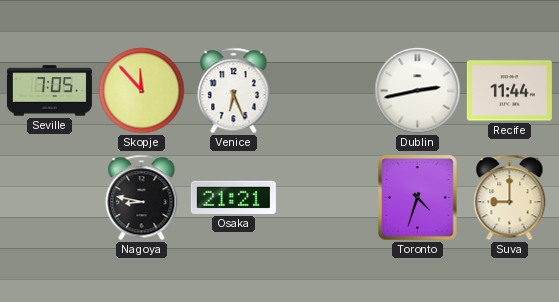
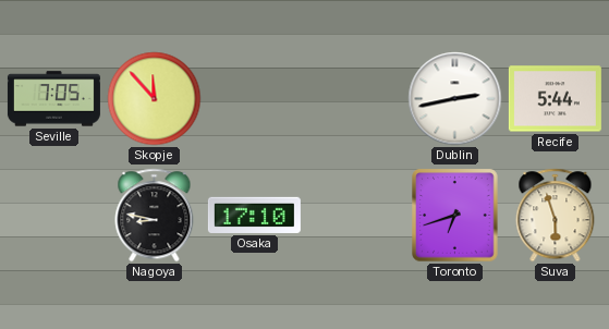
Venice: 6:26 -> none (234, 91)
Recife: 11:44 -> 5:44 (555, 99)
Osaka: 21:21 -> 17:10 (254, 215)
Toronto: 4:33 -> 6:42 (455, 216)
Suva: 9:00 -> 5:57 (556, 216)
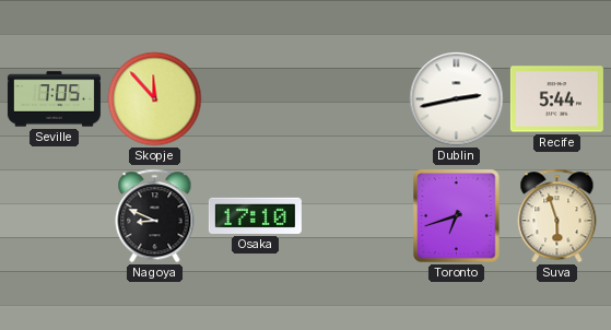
Nagoya: 8:47 -> 8:49 (155, 216)
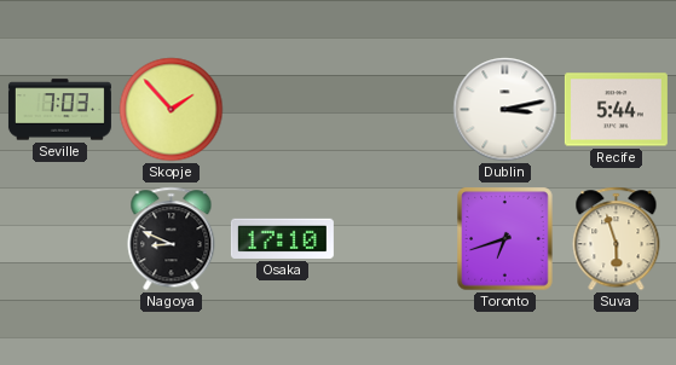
Seville: 7:05 -> 7:03 (59, 110)
Skopje: 11:53 -> 1:53 (172, 110)
Dublin: 2:43 -> 3:13 (505, 110)
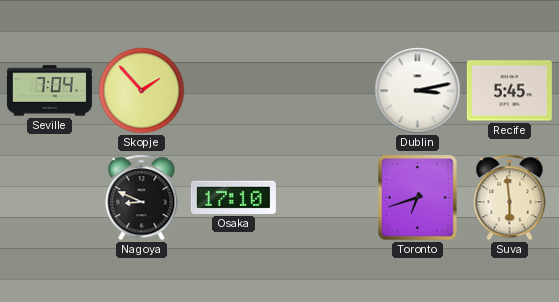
Seville: 7:03 -> 7:04 (49, 91)
Recife: 5:44 -> 5:45 (509, 91)
Suva: 5:57 -> 5:59 (510, 198)
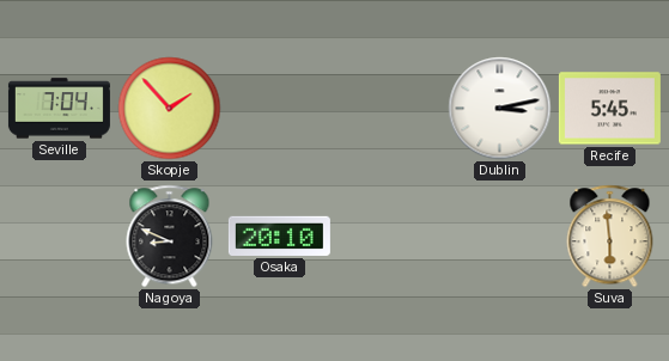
Osaka: 17:10 -> 20:10 (279, 235)
Toronto: 6:42 -> none (418, 198)
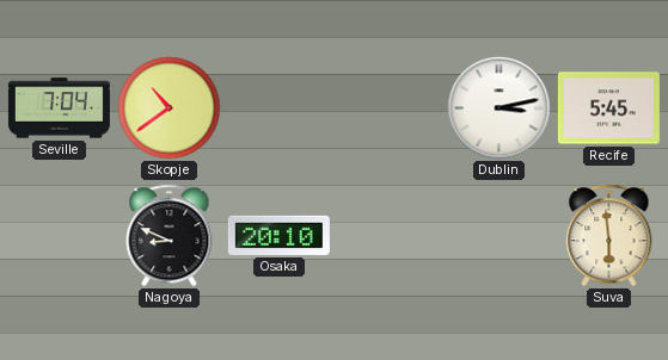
Skopje: 1:53 -> 10:39 (170, 108)
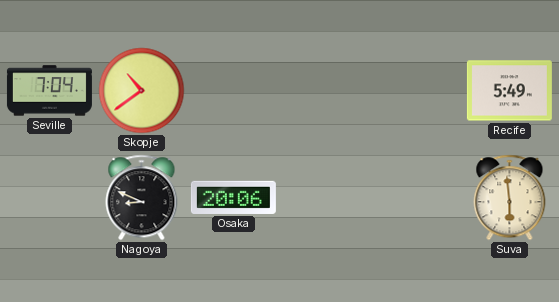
Dublin: 3:13 -> none (500, 108)
Recife: 5:45 -> 5:49 (509, 91)
Osaka: 20:10 -> 20:06 (233, 197)
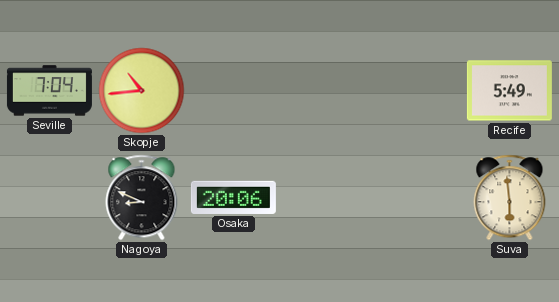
Skopje: 10:39 -> 10:44 (142, 91)
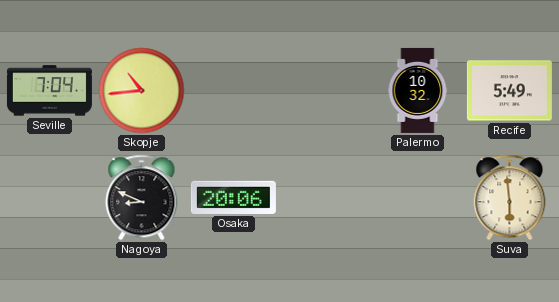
Palermo: none -> 10:32 (418, 90)
